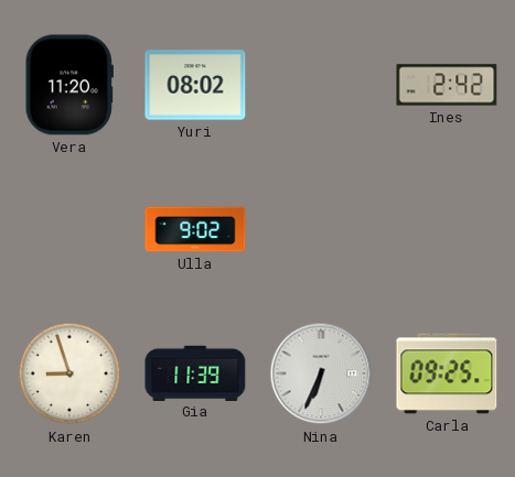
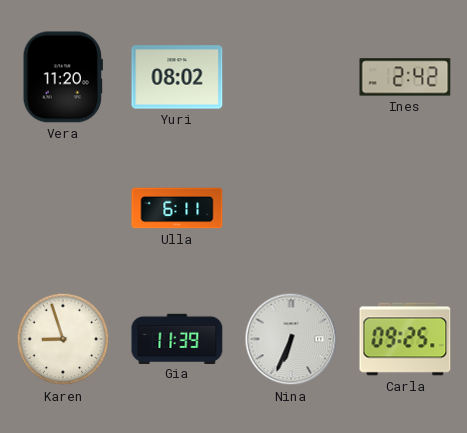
Ulla: 9:02 -> 6:11 (177, 208)
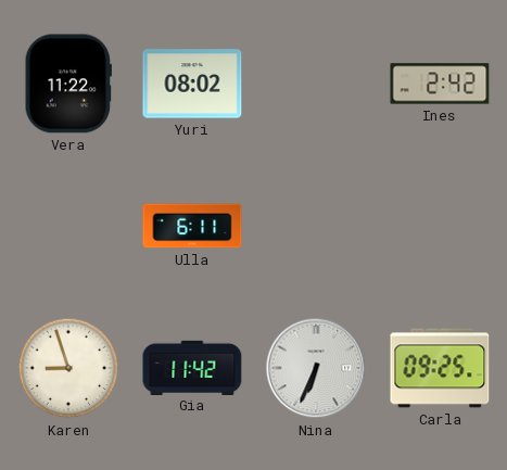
Vera: 11:20 -> 11:22 (68, 84)
Gia: 11:39 -> 11:42 (192, 367)
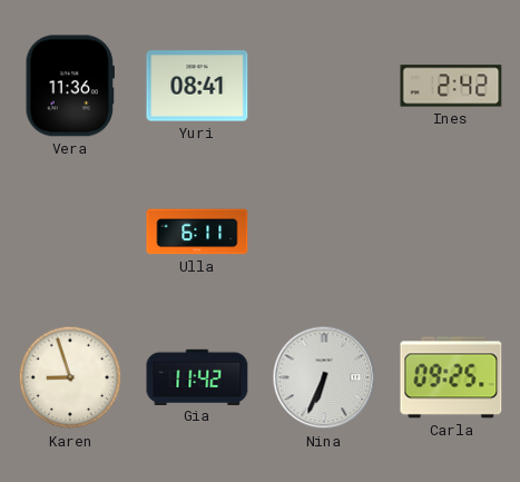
Vera: 11:22 -> 11:36 (70, 86)
Yuri: 08:02 -> 08:41 (197, 86)
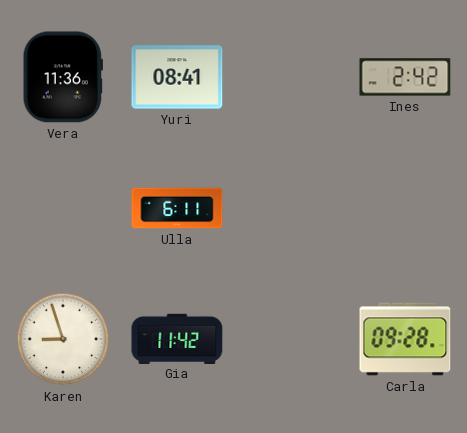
Nina: 6:34 -> none (324, 377)
Carla: 09:25 -> 09:28 (405, 339)
